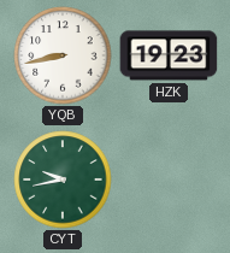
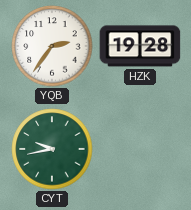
YQB: 8:43 -> 2:36 (52, 46)
HZK: 19:23 -> 19:28 (140, 46)
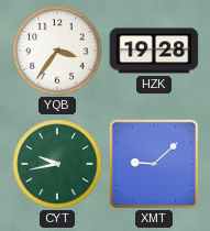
YQB: 2:36 -> 3:36 (57, 51)
XMT: none -> 9:08 (154, 164)
